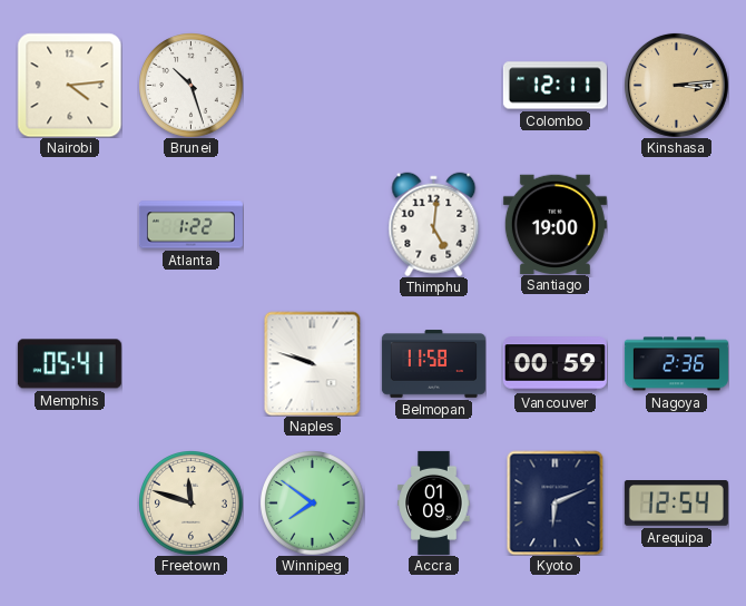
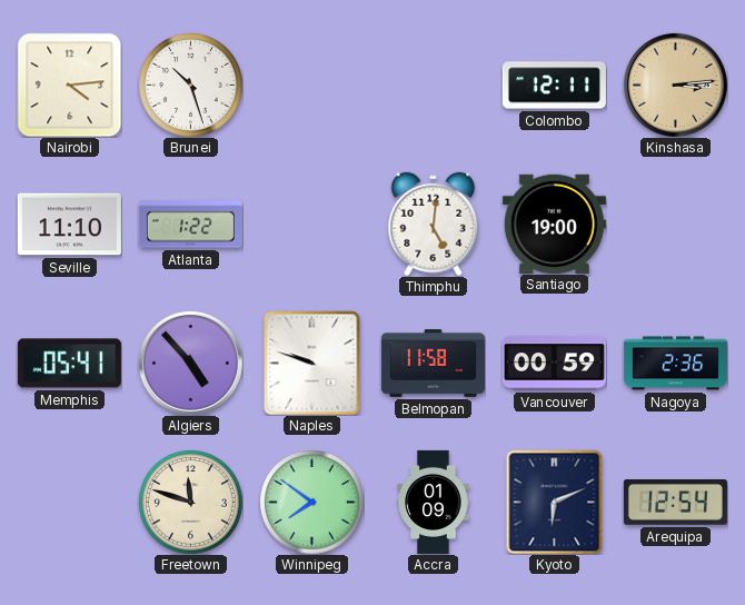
Seville: none -> 11:10 (69, 225)
Algiers: none -> 4:53 (190, 363)
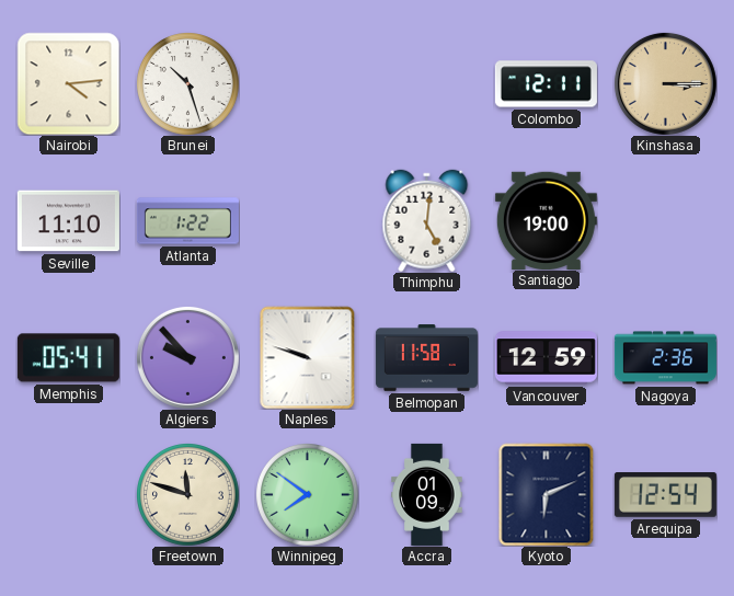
Kinshasa: 3:14 -> 3:15 (665, 83)
Algiers: 4:53 -> 9:53 (187, 357)
Vancouver: 00:59 -> 12:59 (546, 358)
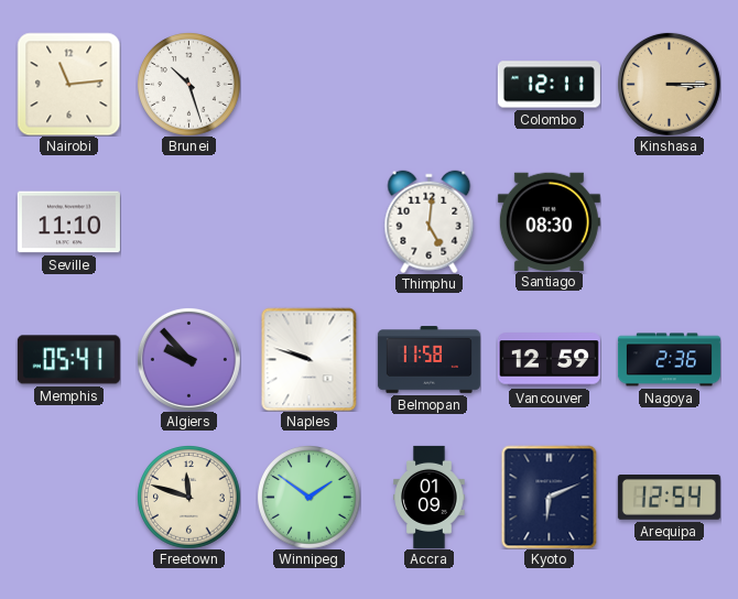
Nairobi: 4:14 -> 11:14 (68, 84)
Atlanta: 1:22 -> none (187, 221)
Santiago: 19:00 -> 08:30 (549, 221)
Winnipeg: 7:51 -> 1:51 (310, 498)
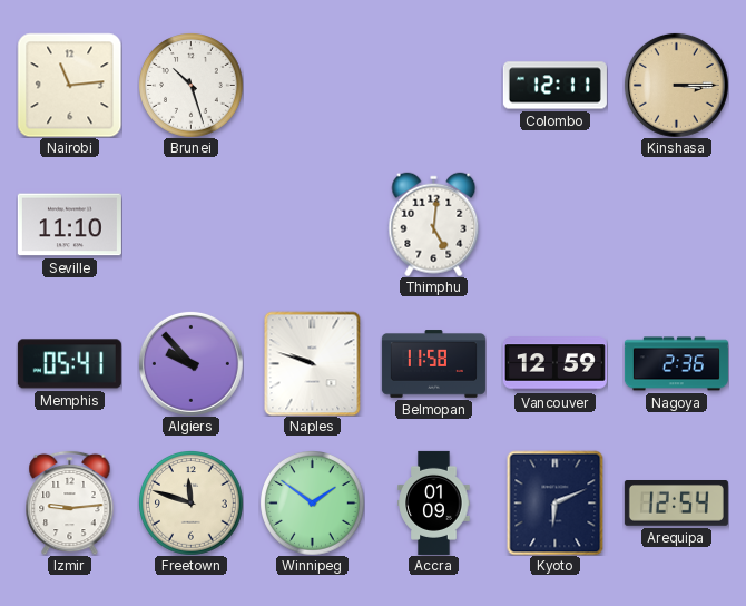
Santiago: 08:30 -> none (549, 221)
Izmir: none -> 9:14 (70, 502)
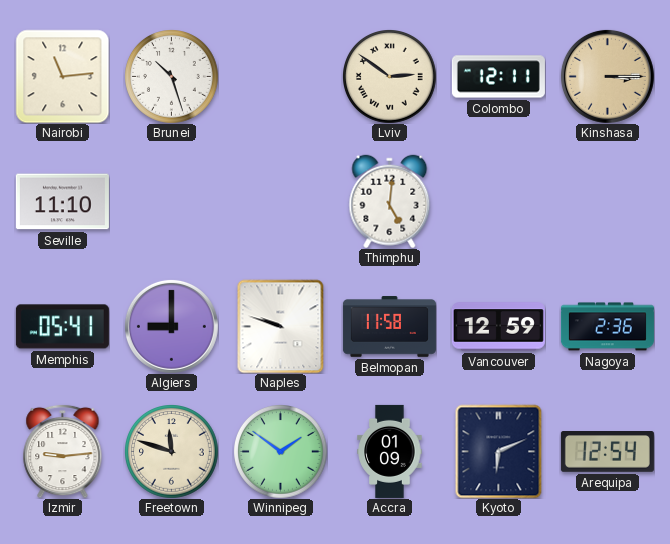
Lviv: none -> 2:51 (390, 77)
Algiers: 9:53 -> 9:00 (171, 326)
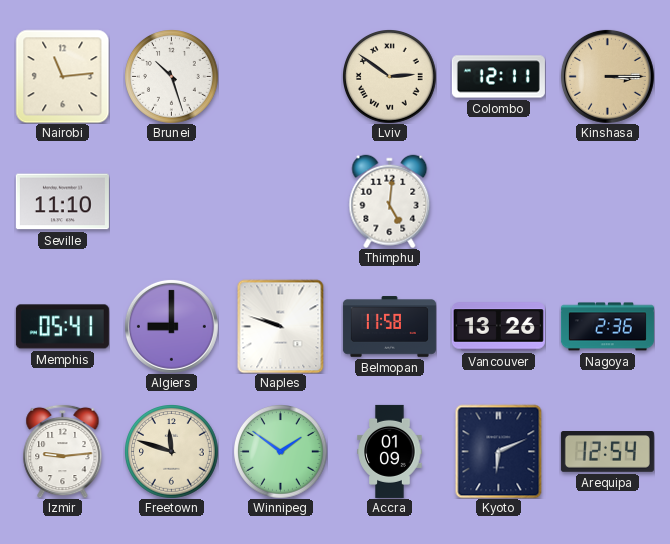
Vancouver: 12:59 -> 13:26 (498, 327)
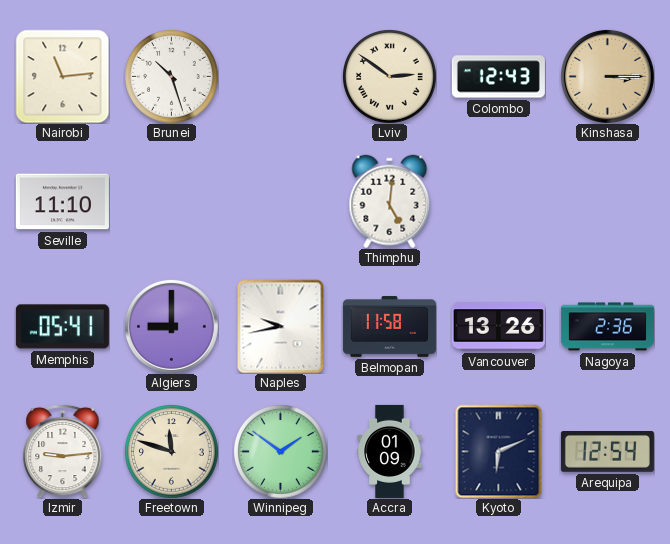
Colombo: 12:11 -> 12:43 (498, 77)
Naples: 9:48 -> 9:43 (281, 326)
